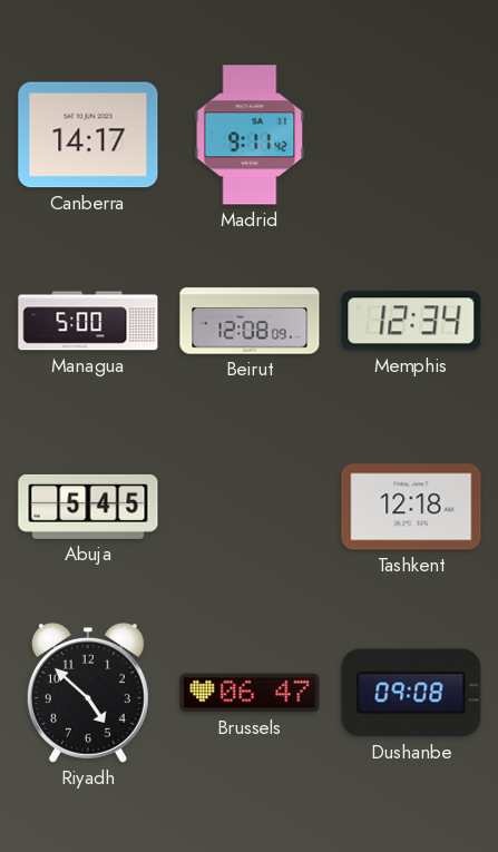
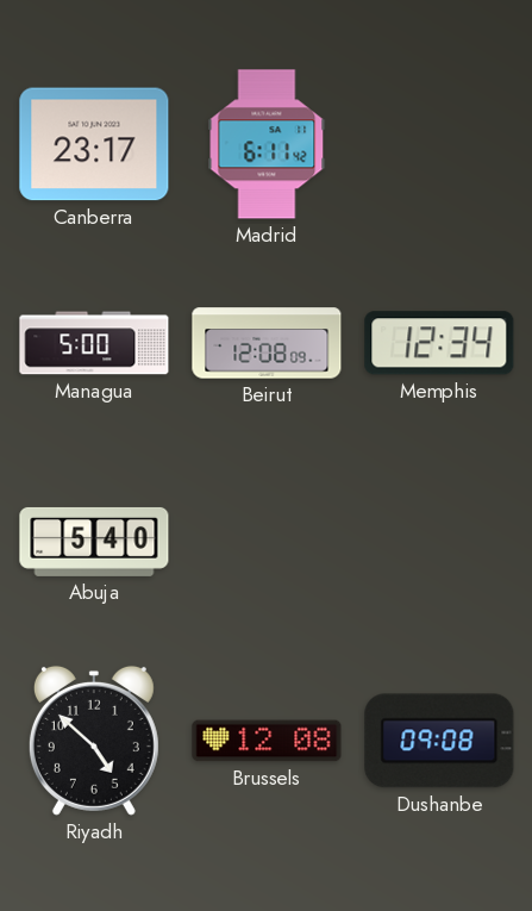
Canberra: 14:17 -> 23:17 (94, 144)
Madrid: 9:11 -> 6:11 (267, 144)
Abuja: 5:45 -> 5:40 (94, 542)
Tashkent: 12:18 -> none (411, 507)
Brussels: 06:47 -> 12:08 (267, 741)
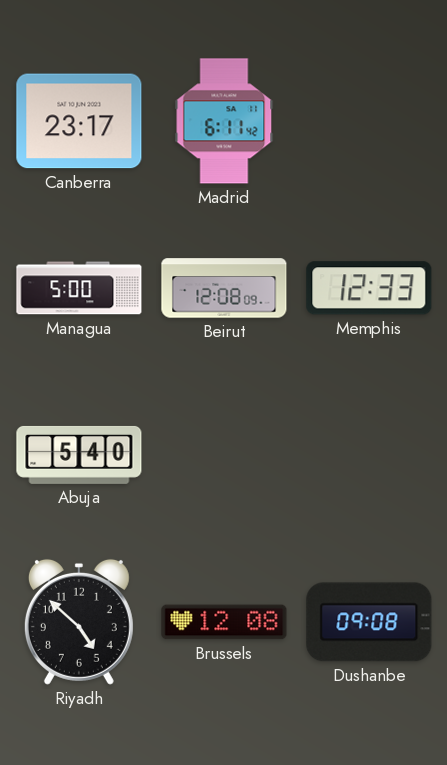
Memphis: 12:34 -> 12:33 (369, 288)
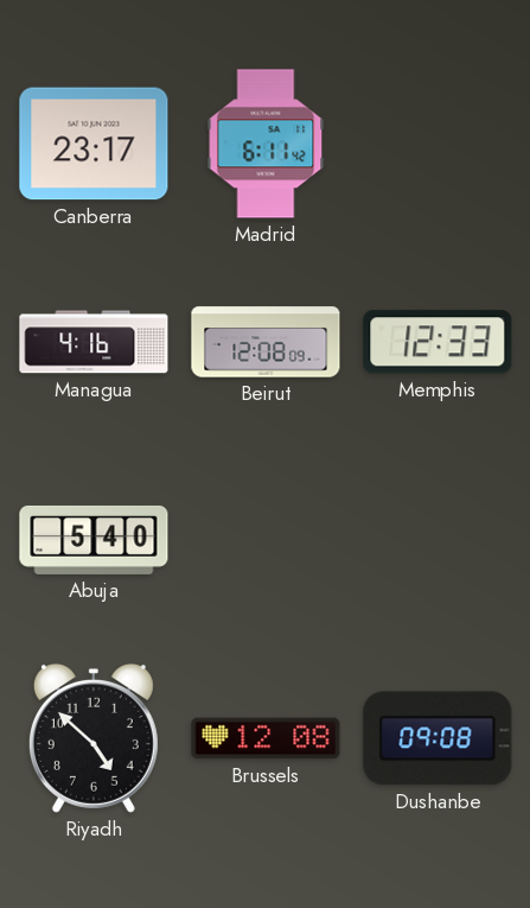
Managua: 5:00 -> 4:16 (94, 342)
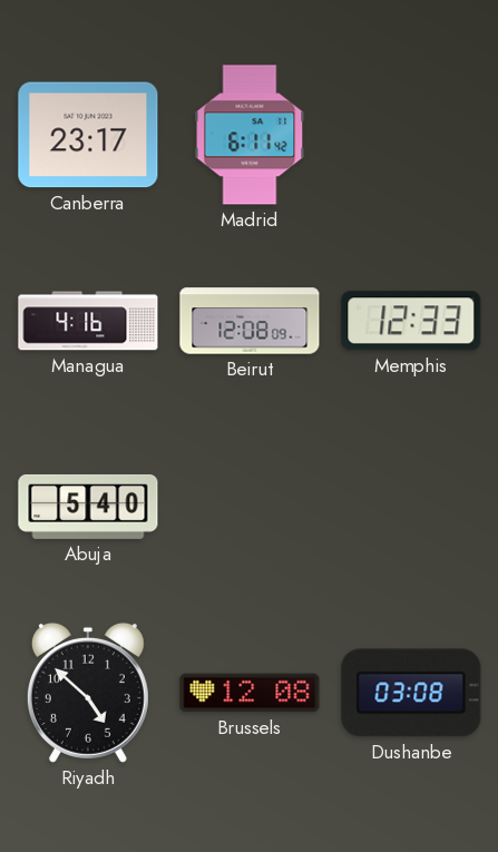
Dushanbe: 09:08 -> 03:08 (411, 693)
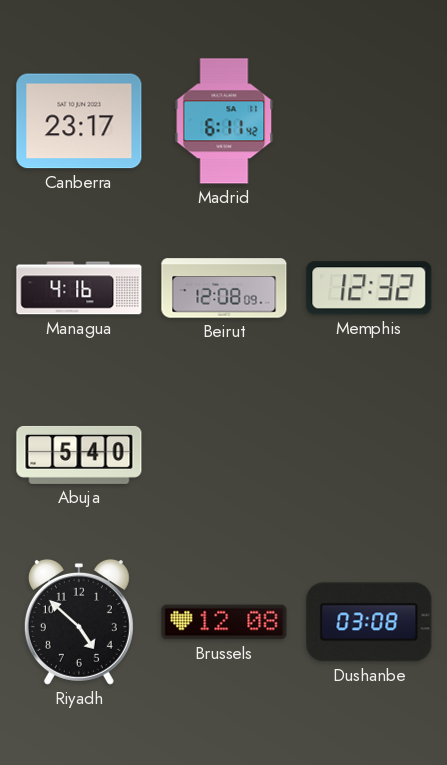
Memphis: 12:33 -> 12:32 (369, 288)
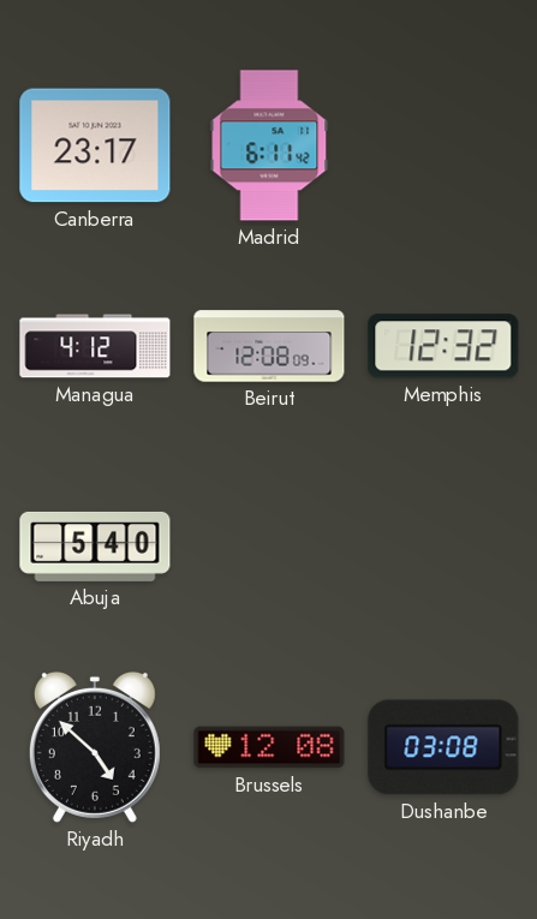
Managua: 4:16 -> 4:12 (95, 346)
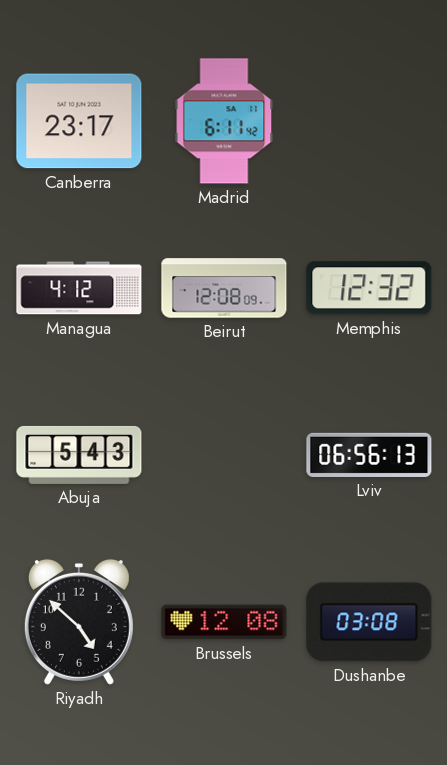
Abuja: 5:40 -> 5:43 (79, 455)
Lviv: none -> 06:56 (369, 455)
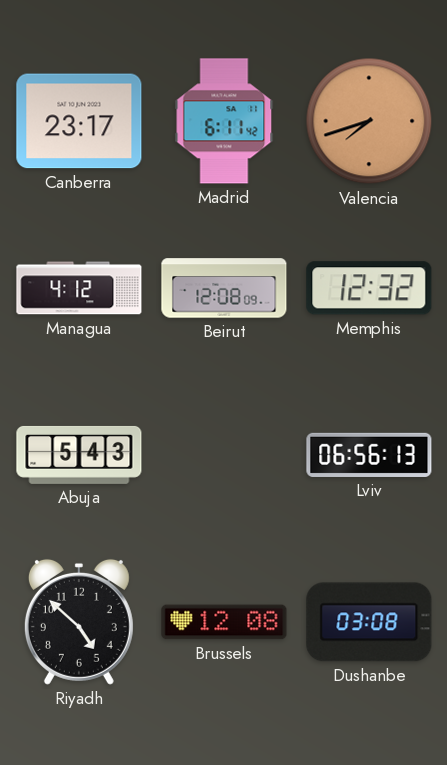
Valencia: none -> 7:42 (369, 121)
